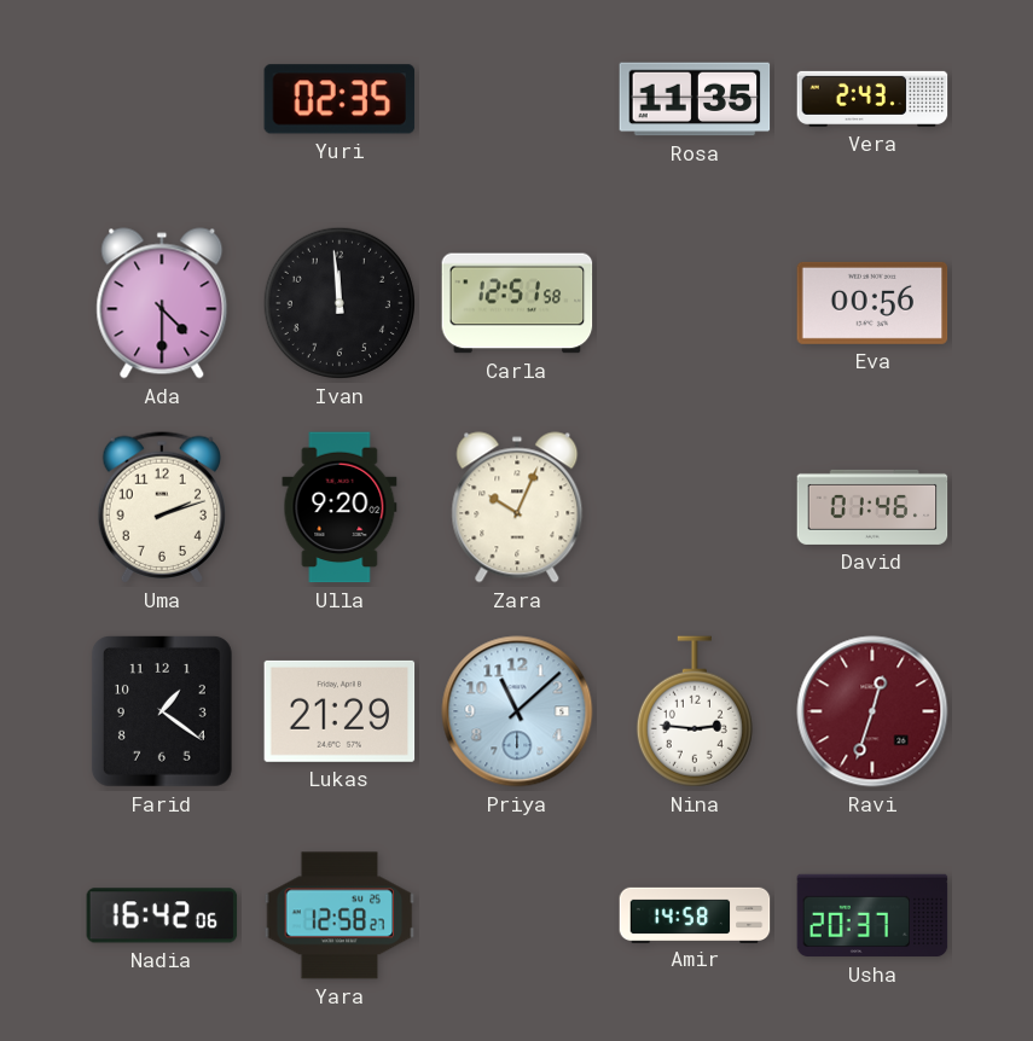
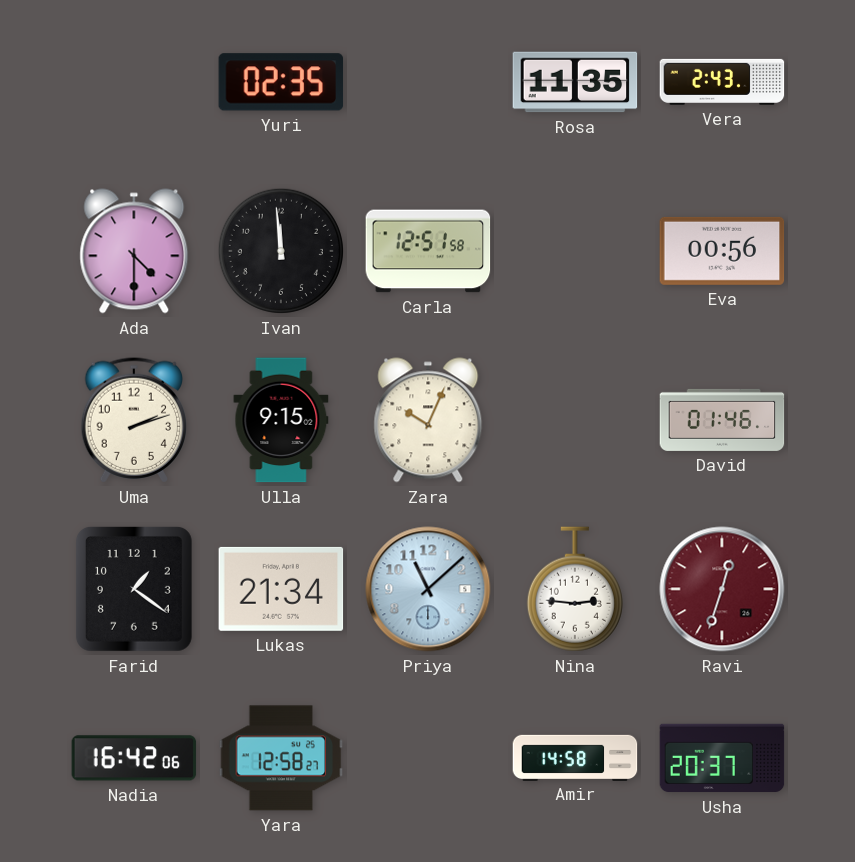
Ulla: 9:20 -> 9:15 (281, 420)
Lukas: 21:29 -> 21:34 (281, 589)
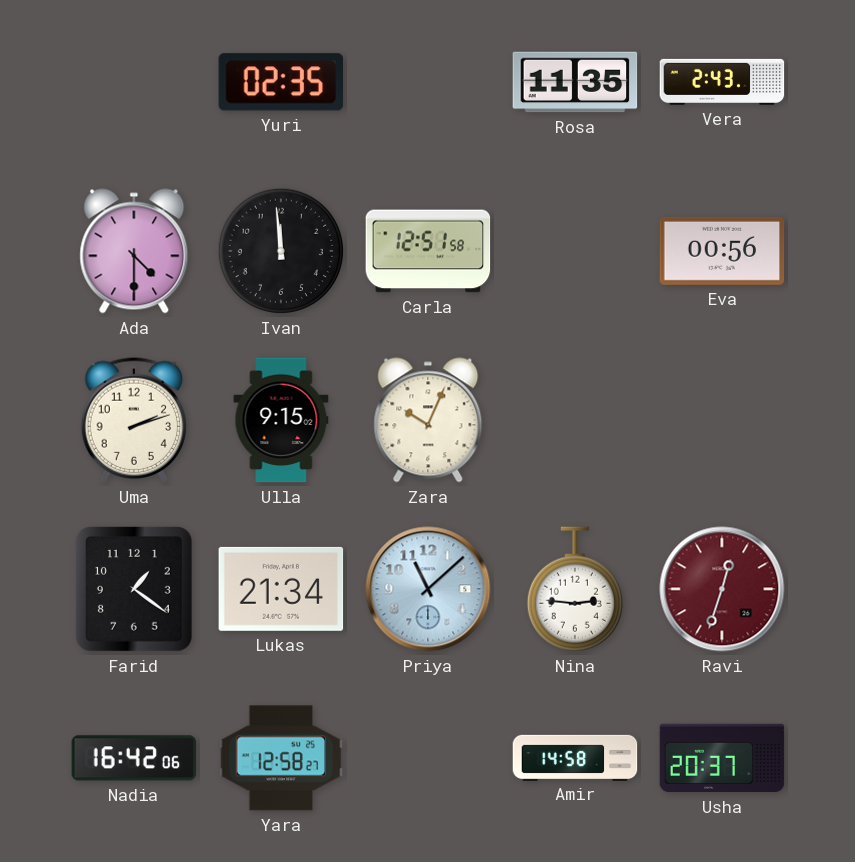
David: 01:46 -> none (722, 420)
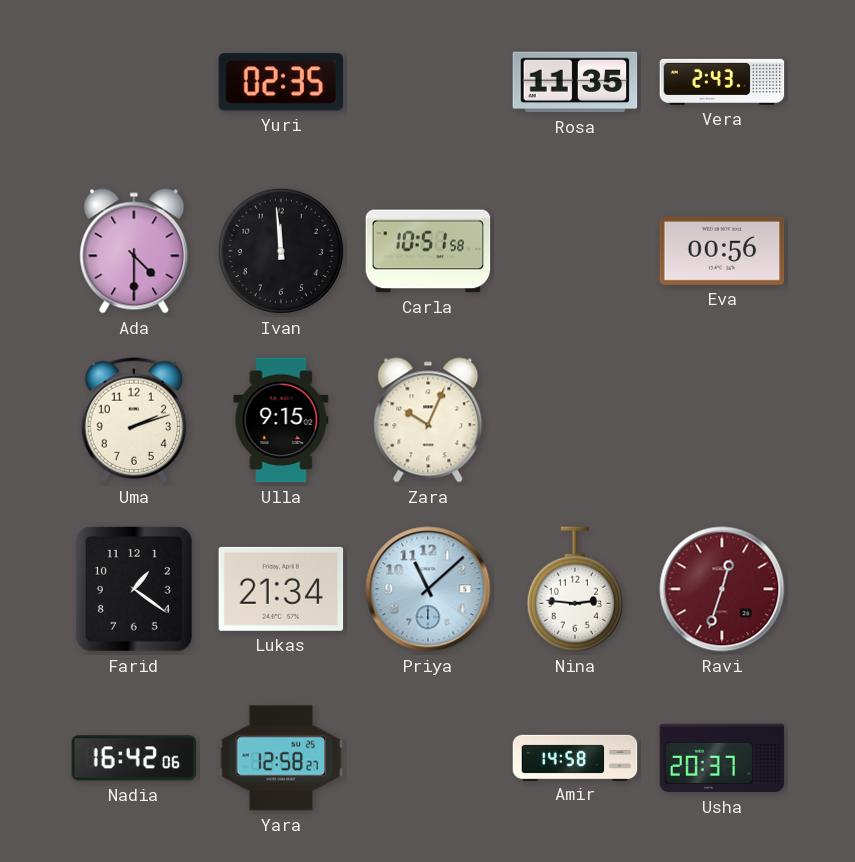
Carla: 12:51 -> 10:51 (428, 251)
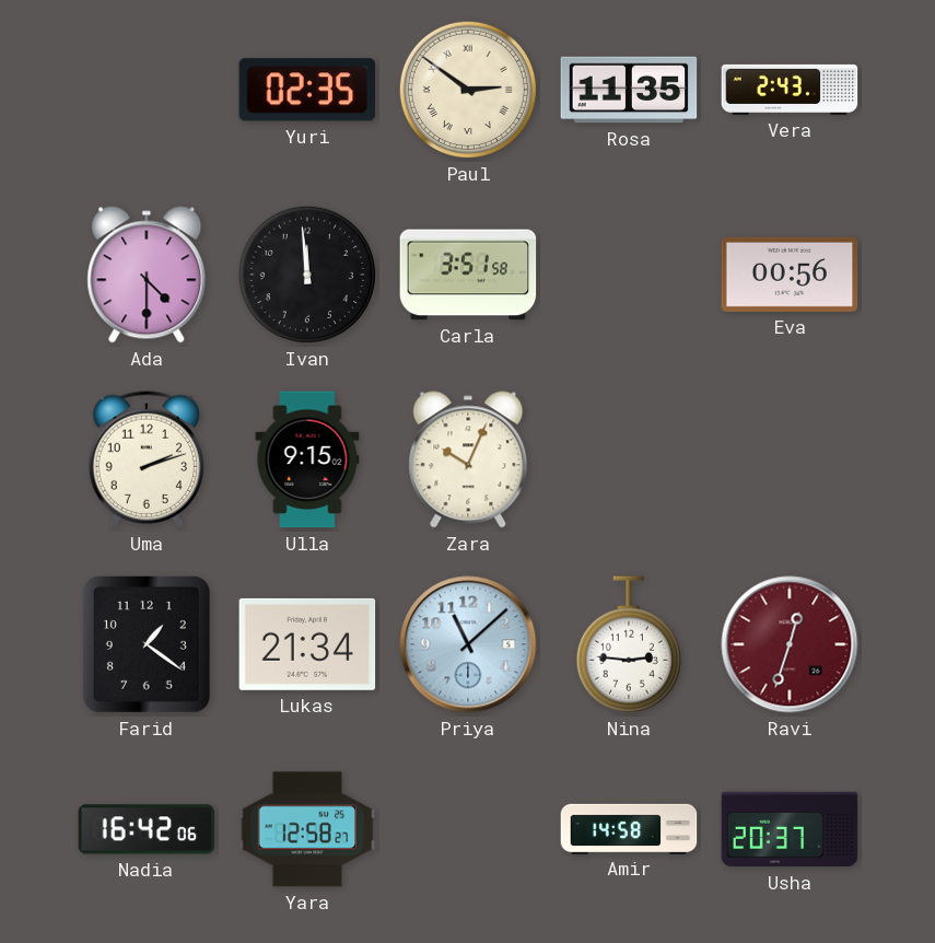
Paul: none -> 2:51 (468, 90)
Carla: 10:51 -> 3:51 (468, 275)
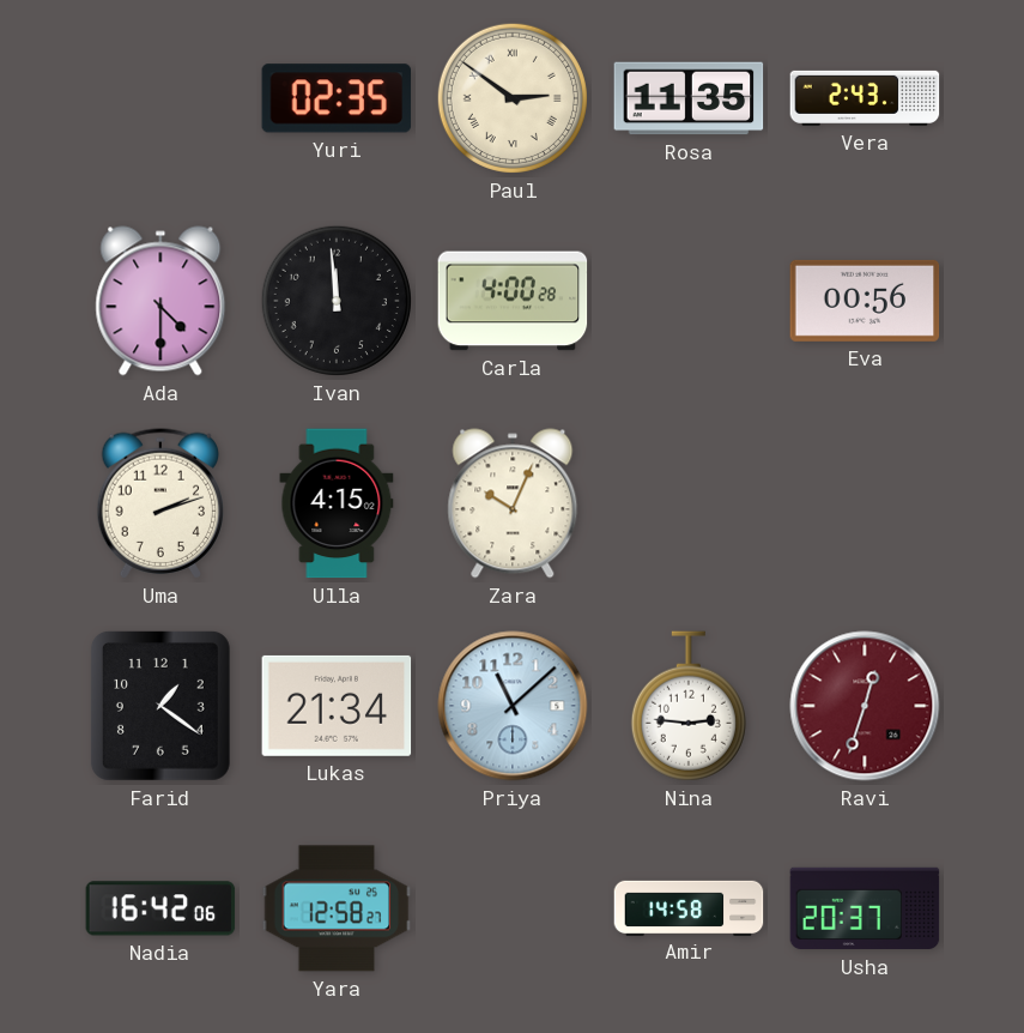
Carla: 3:51 -> 4:00 (513, 301)
Ulla: 9:15 -> 4:15 (337, 503)
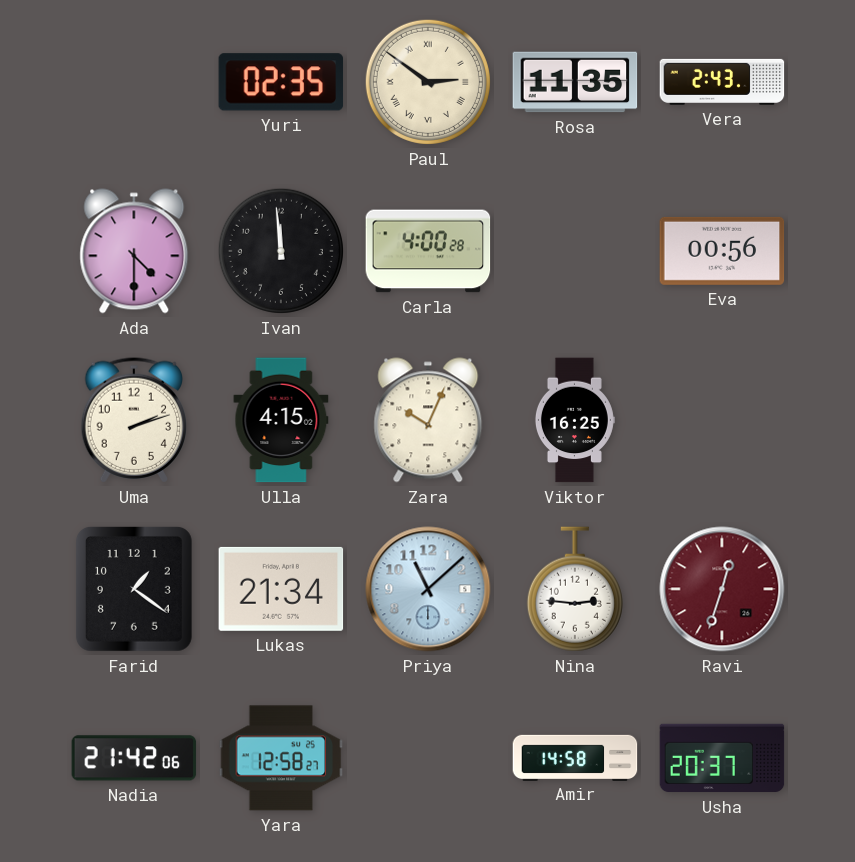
Viktor: none -> 16:25 (574, 420)
Nadia: 16:42 -> 21:42 (134, 758)
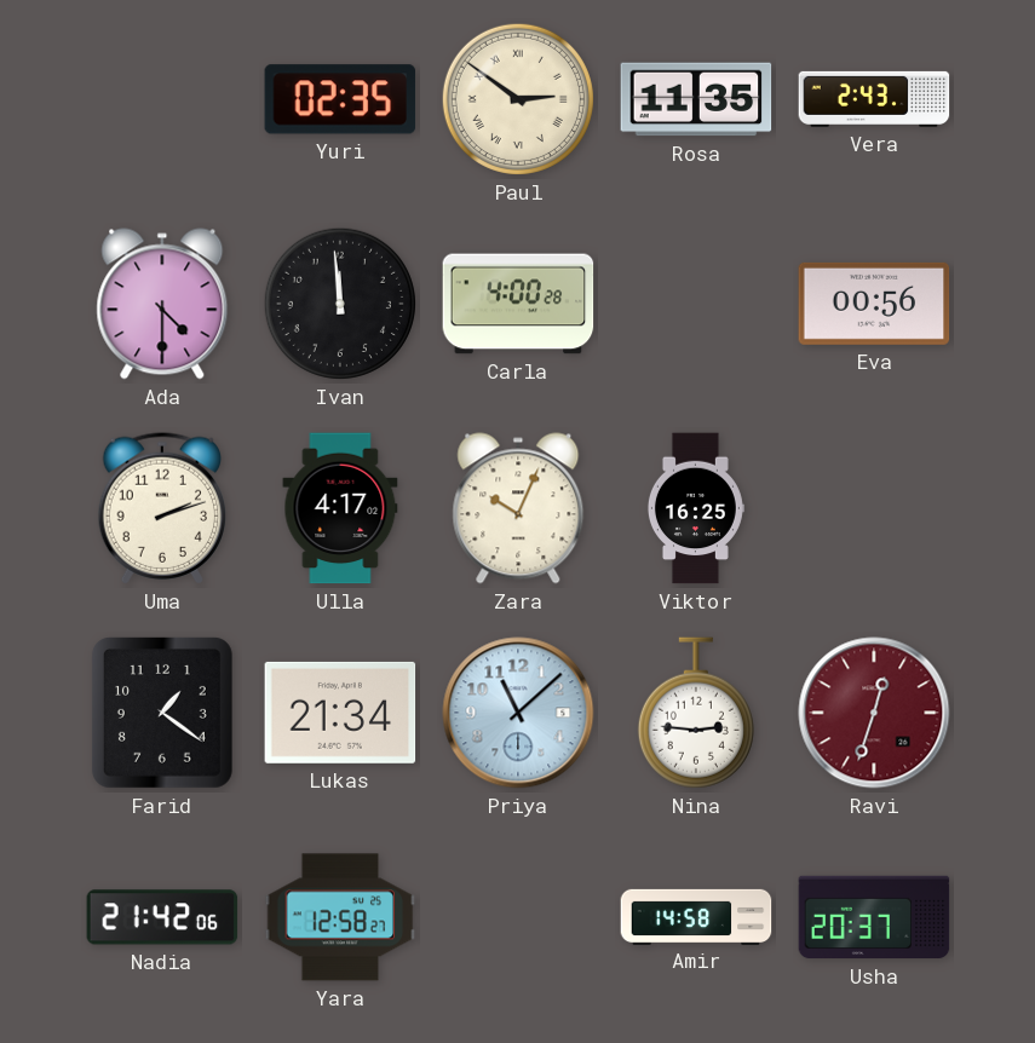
Ulla: 4:15 -> 4:17 (340, 508)
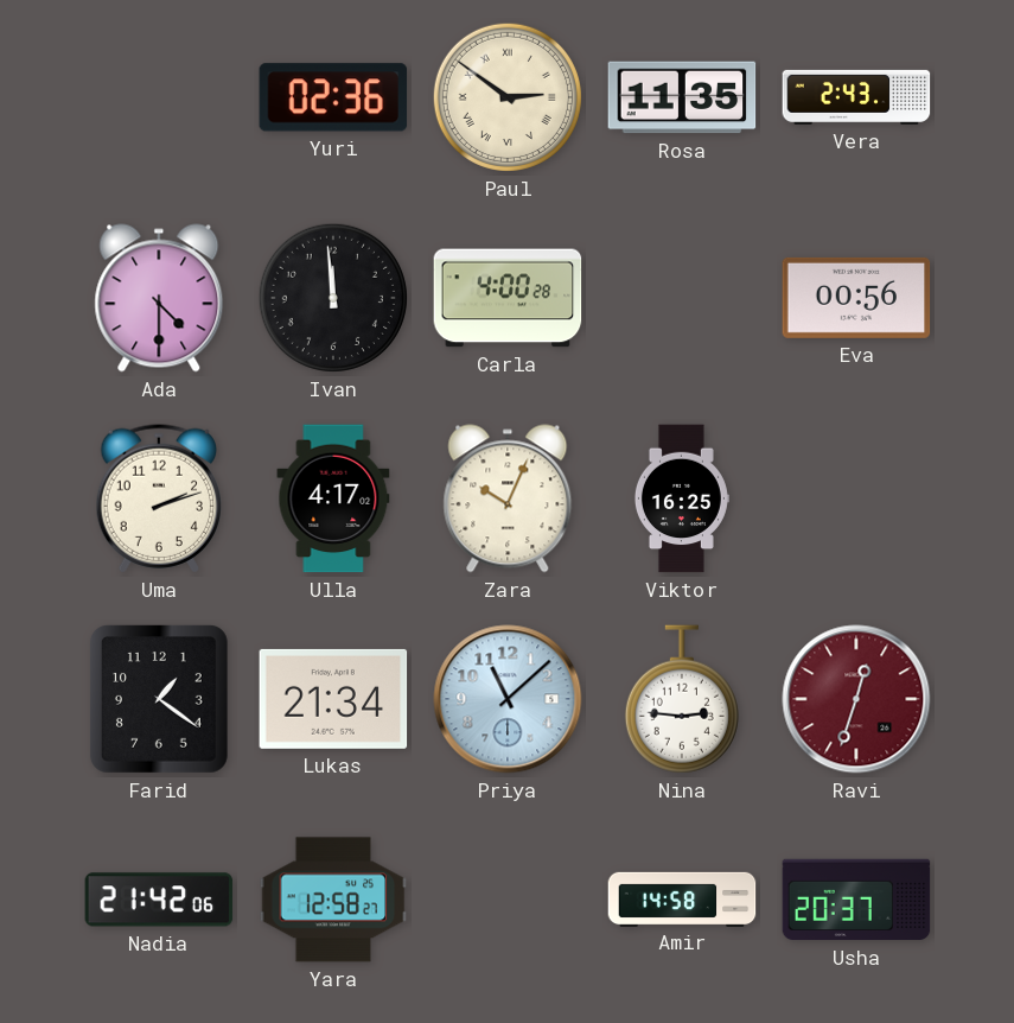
Yuri: 02:35 -> 02:36 (333, 97)
